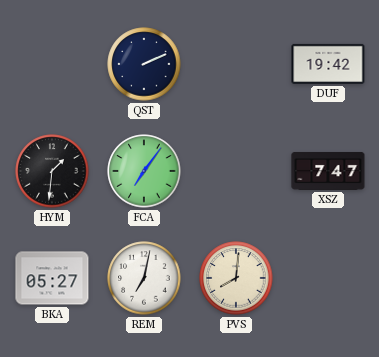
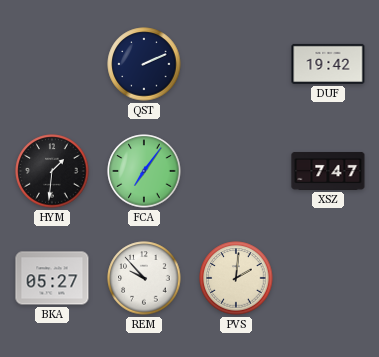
REM: 7:02 -> 9:53 (144, 278)
PVS: 8:01 -> 2:01 (236, 278)
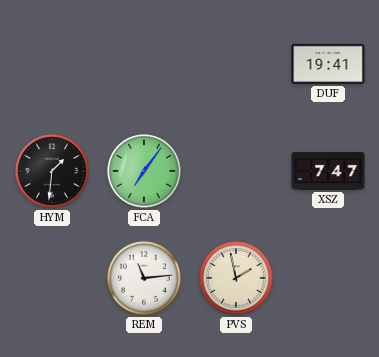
QST: 2:11 -> none (144, 64)
DUF: 19:42 -> 19:41 (328, 64)
BKA: 05:27 -> none (52, 278)
REM: 9:53 -> 11:14 (144, 278)
PVS: 2:01 -> 1:58 (236, 278)
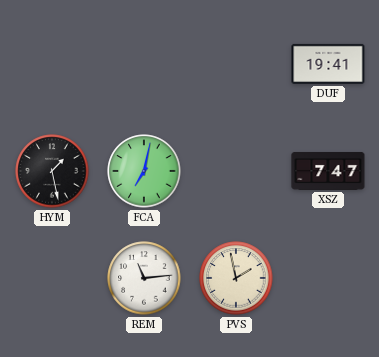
HYM: 1:31 -> 1:28 (52, 171)
FCA: 7:06 -> 7:02 (144, 171)
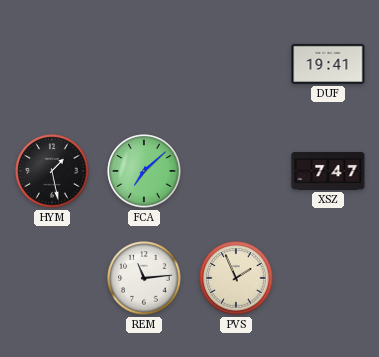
FCA: 7:02 -> 7:08 (144, 171)
PVS: 1:58 -> 1:56 (236, 278)
